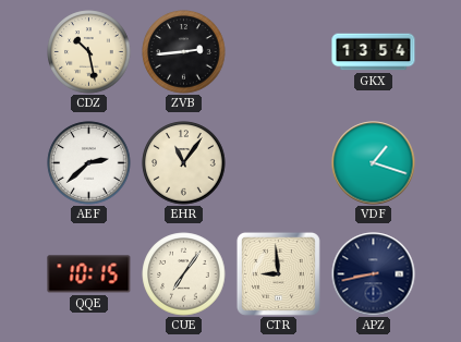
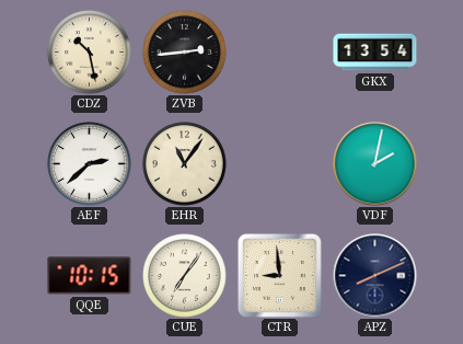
VDF: 1:18 -> 2:02 (375, 164)
APZ: 8:43 -> 8:11 (375, 276)
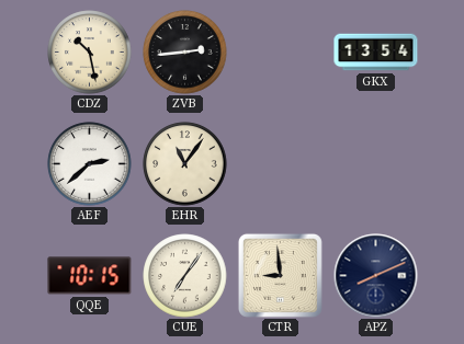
VDF: 2:02 -> none (375, 164)
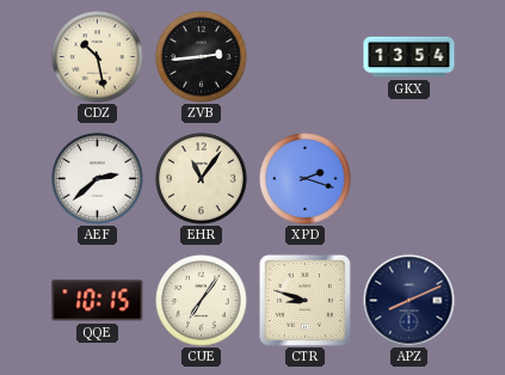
XPD: none -> 2:18 (306, 179)
CTR: 8:59 -> 8:48 (304, 300)
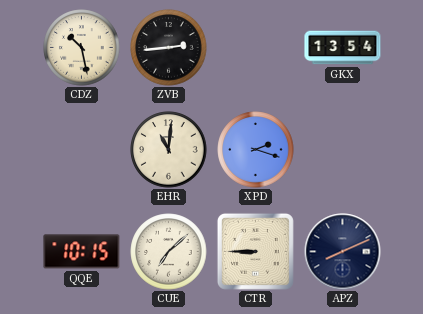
AEF: 2:38 -> none (98, 179)
EHR: 11:06 -> 11:01 (169, 150)
CUE: 7:06 -> 7:08 (169, 252)
CTR: 8:48 -> 8:45 (255, 251)
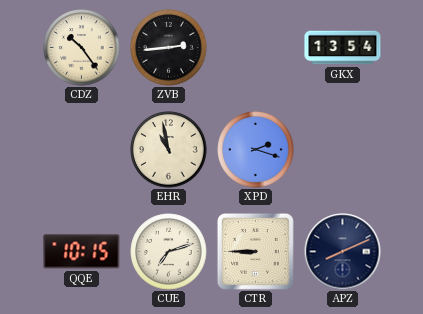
CDZ: 10:28 -> 10:24 (82, 48)
EHR: 11:01 -> 10:58 (169, 150)
CUE: 7:08 -> 7:12 (169, 252)
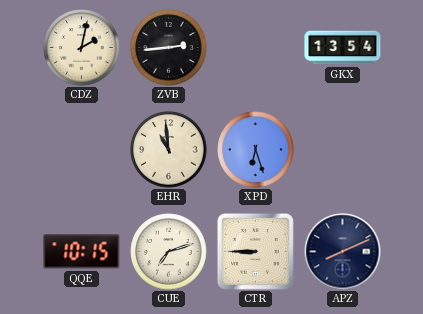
CDZ: 10:24 -> 2:02 (82, 48)
EHR: 10:58 -> 10:59 (169, 150)
XPD: 2:18 -> 6:27 (256, 150)
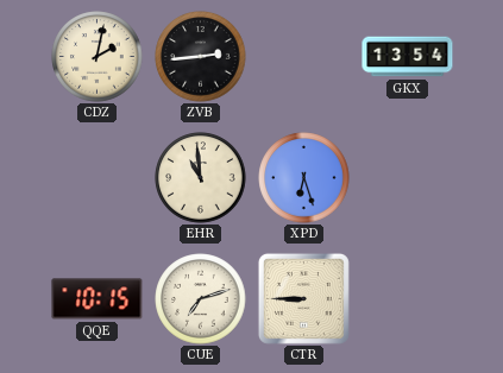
APZ: 8:11 -> none (343, 252)
